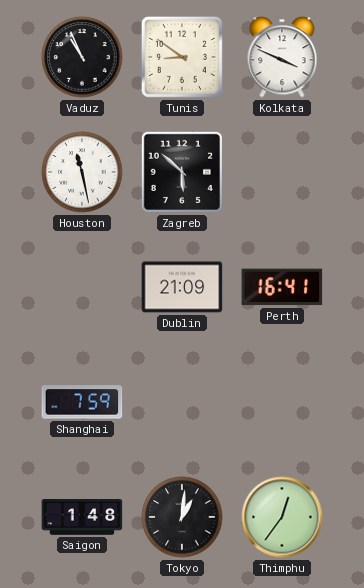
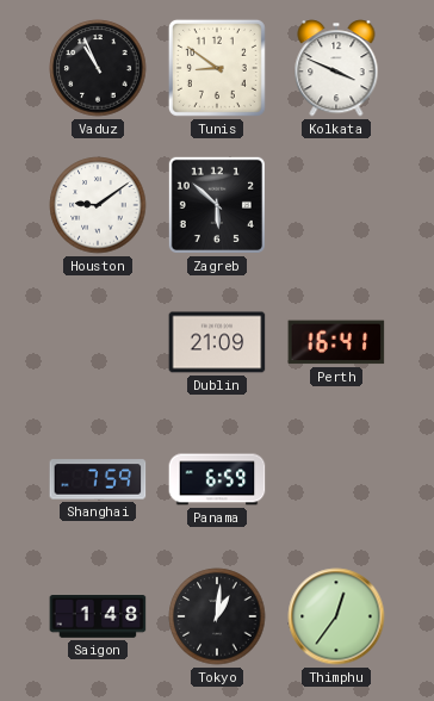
Houston: 11:28 -> 9:09 (98, 205)
Panama: none -> 6:59 (217, 479)
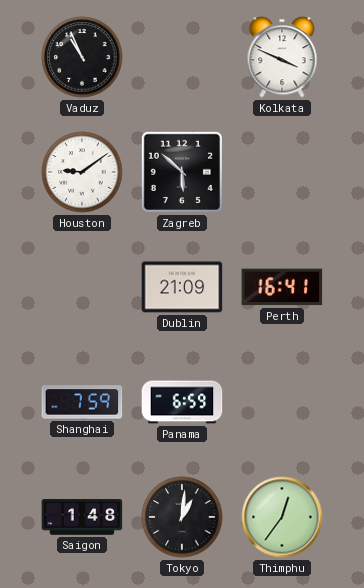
Tunis: 8:51 -> none (217, 68)
